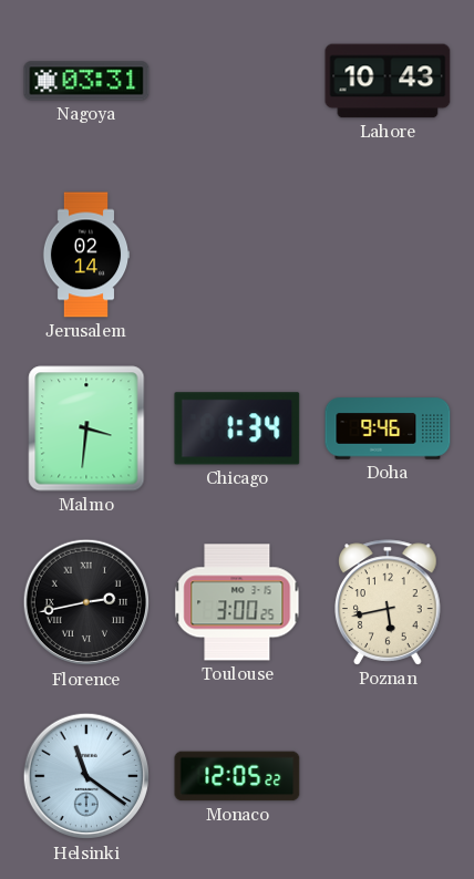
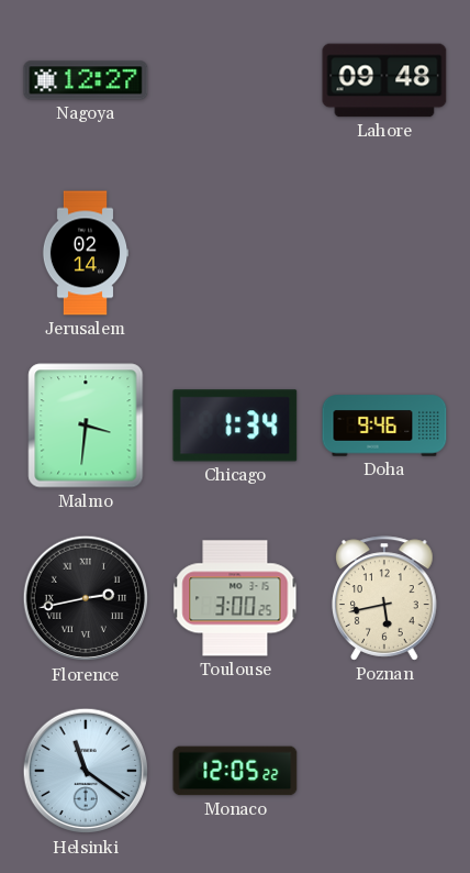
Nagoya: 03:31 -> 12:27 (86, 80)
Lahore: 10:43 -> 09:48 (384, 80)
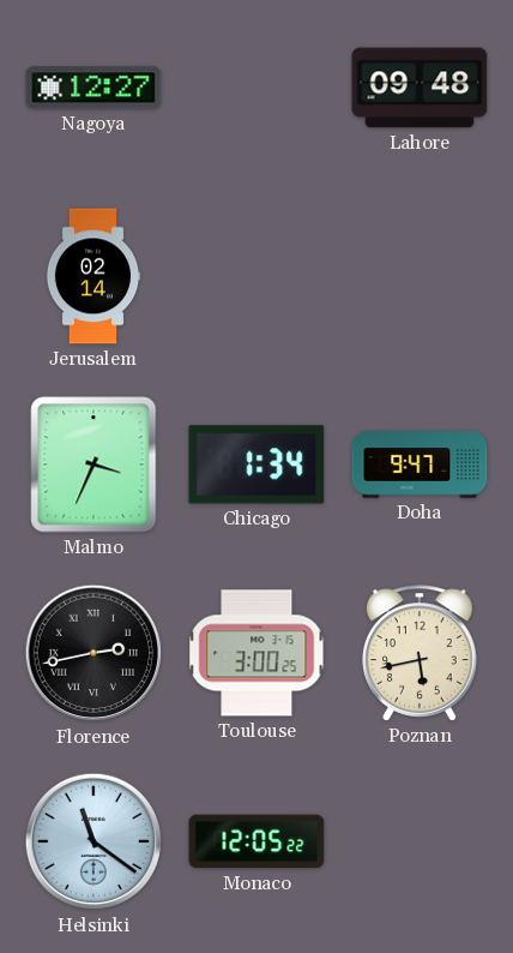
Malmo: 3:31 -> 3:34 (93, 464)
Doha: 9:46 -> 9:47 (420, 464)
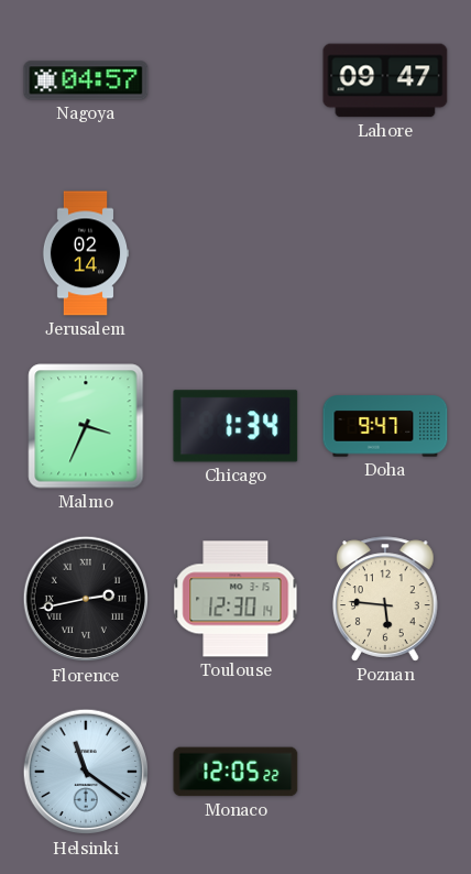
Nagoya: 12:27 -> 04:57 (86, 80)
Lahore: 09:48 -> 09:47 (385, 80)
Toulouse: 3:00 -> 12:30 (235, 599)
Poznan: 5:43 -> 5:46 (386, 599)
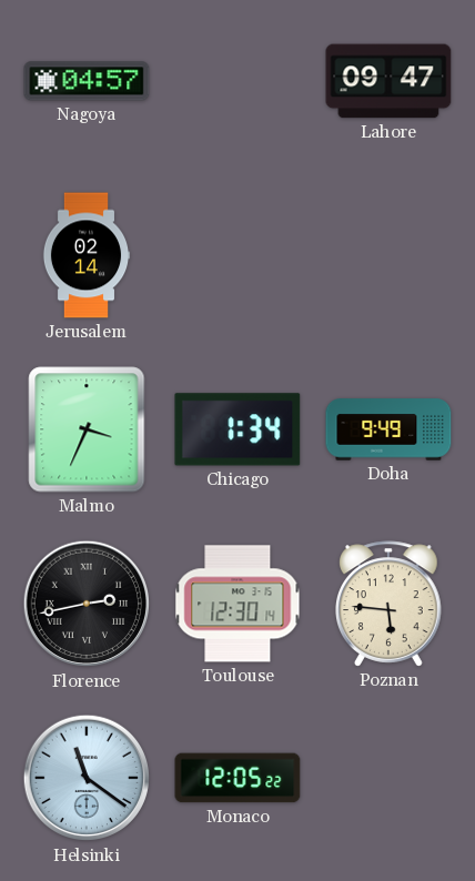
Doha: 9:47 -> 9:49 (388, 429)
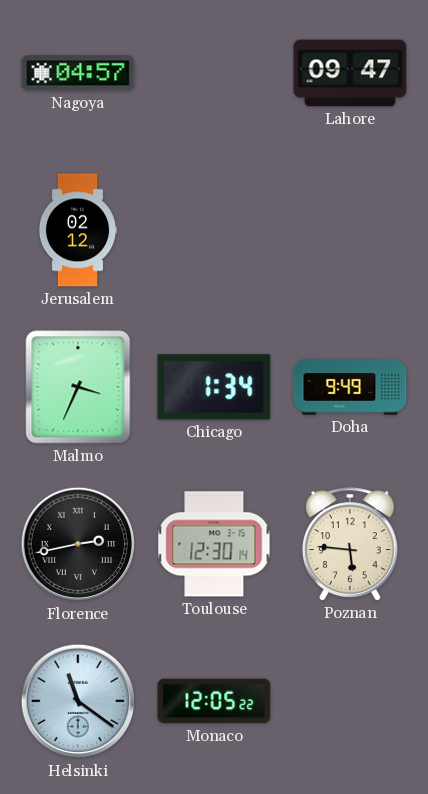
Jerusalem: 02:14 -> 02:12 (78, 230)
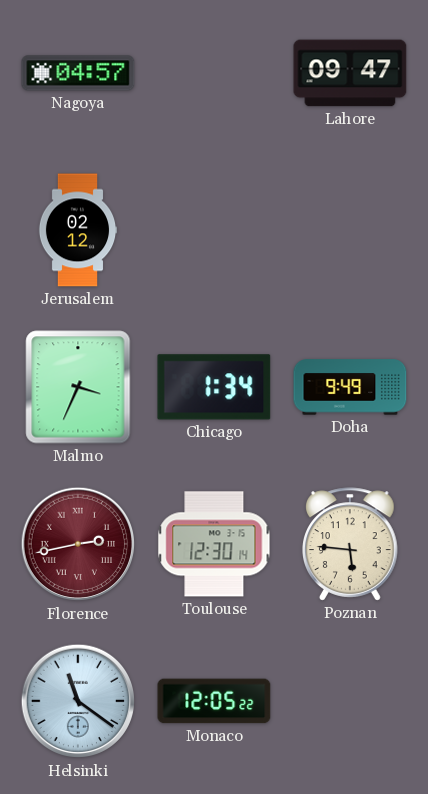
Florence dial: black -> burgundy (78, 544)
